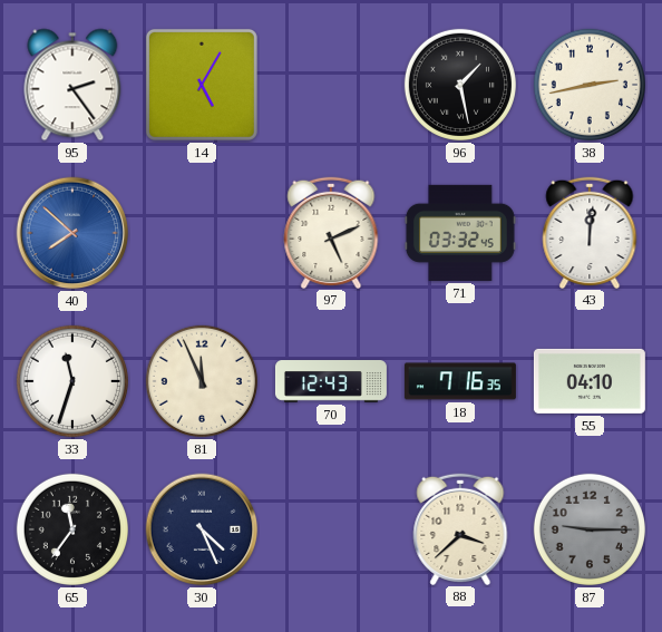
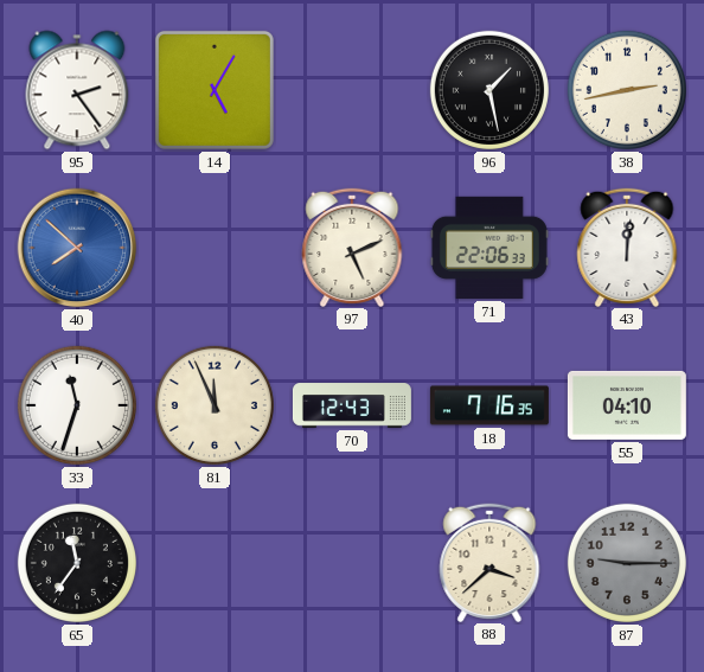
71: 03:32 -> 22:06 (489, 248)
30: 4:26 -> none (202, 529)
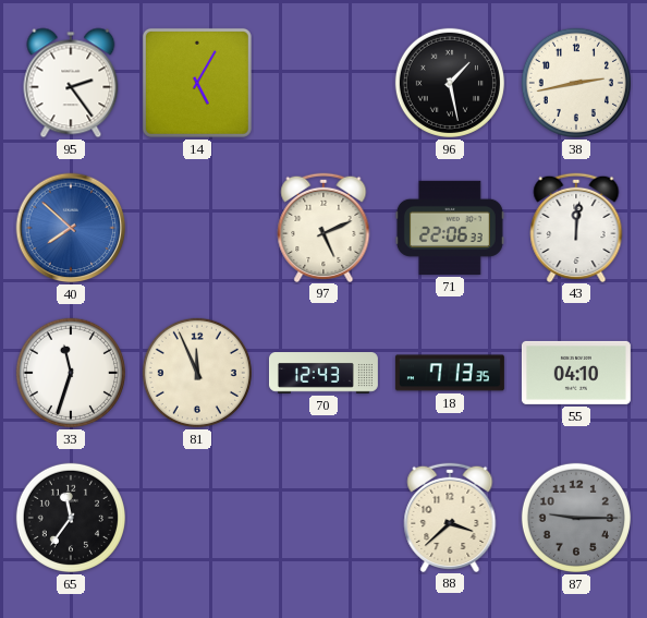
18: 7:16 -> 7:13 (450, 373)
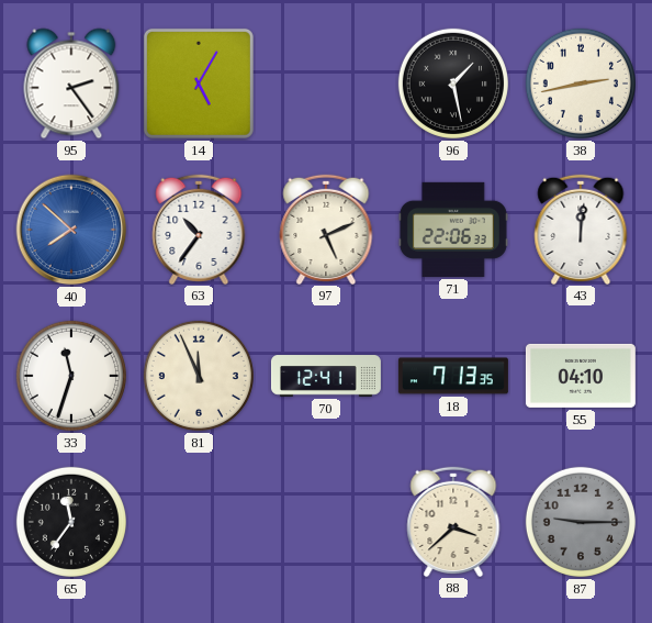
63: none -> 10:36 (199, 229)
70: 12:43 -> 12:41 (326, 376)
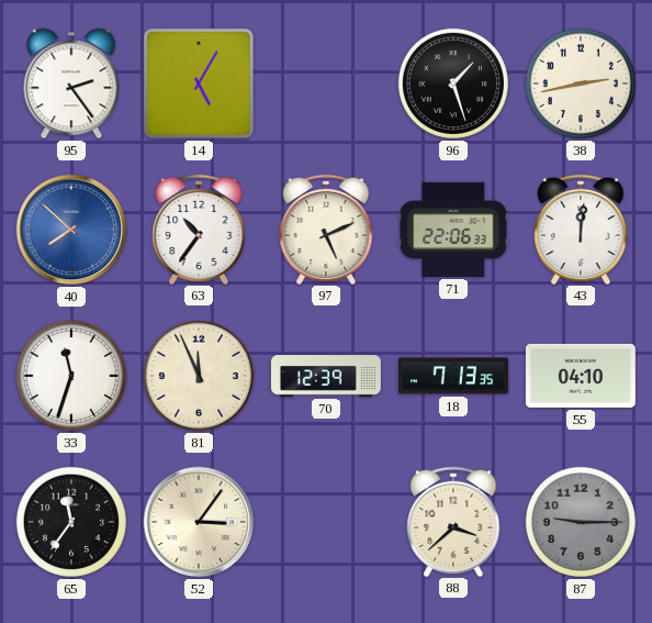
96: 1:28 -> 1:27 (453, 84)
70: 12:41 -> 12:39 (326, 376)
52: none -> 3:06 (199, 522)
